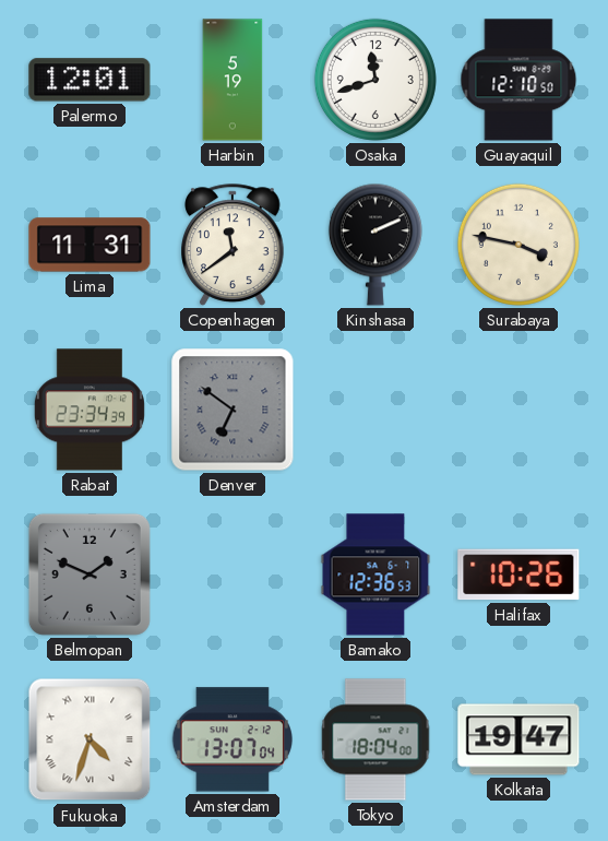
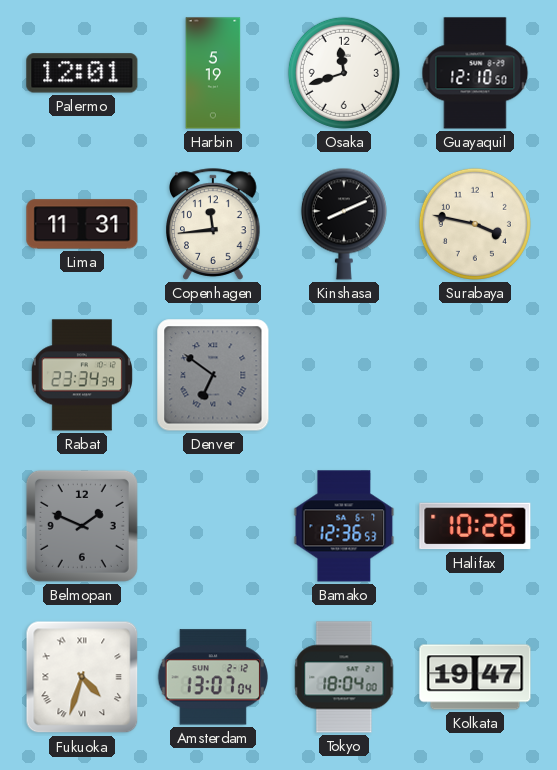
Copenhagen: 11:39 -> 11:44 (214, 224)
Kinshasa: 2:11 -> 8:11 (344, 224)
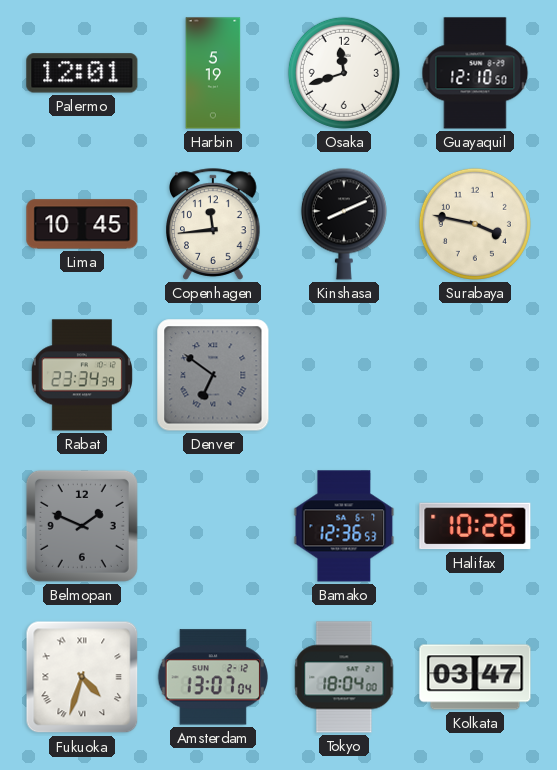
Lima: 11:31 -> 10:45 (82, 224)
Kolkata: 19:47 -> 03:47 (475, 677)
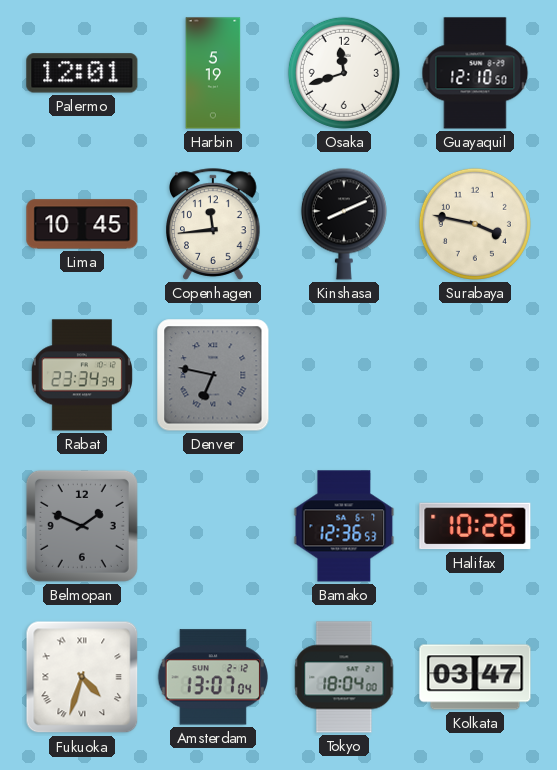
Denver: 6:51 -> 6:47 (213, 375)
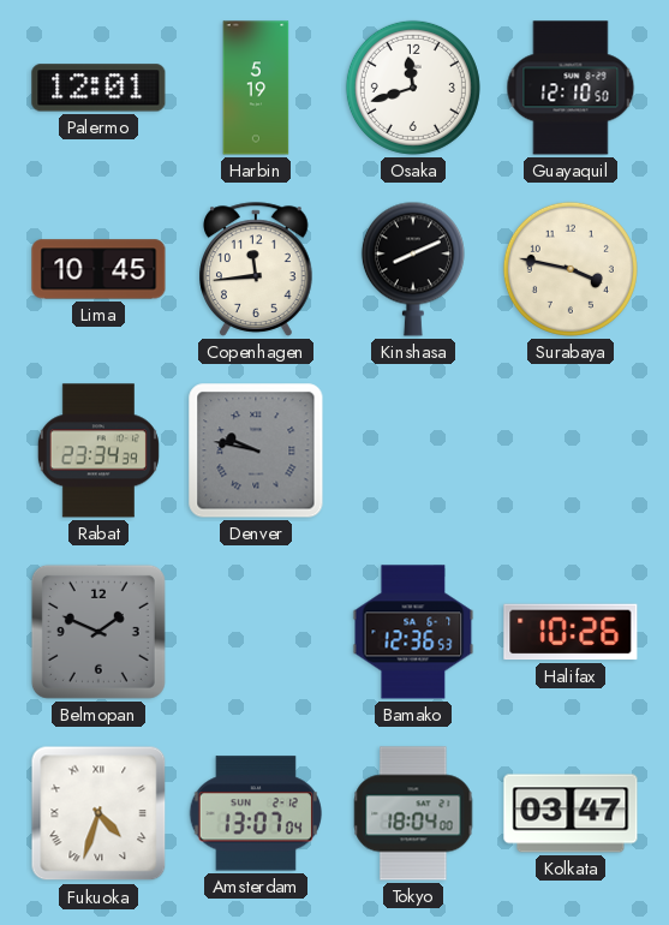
Denver: 6:47 -> 9:47 (256, 450)
